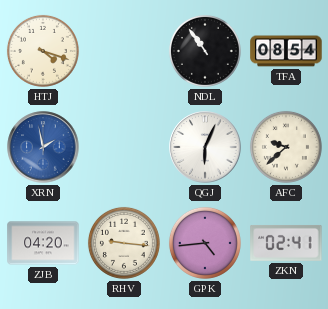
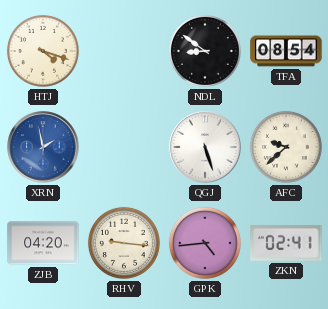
NDL: 10:54 -> 8:51 (205, 51)
QGJ: 6:04 -> 5:27 (205, 147)
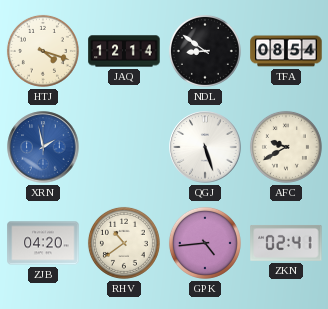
JAQ: none -> 12:14 (124, 51)
AFC: 9:38 -> 9:40 (286, 147)
RHV: 9:16 -> 10:39 (124, 243)
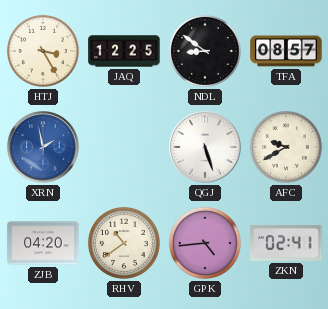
HTJ: 4:18 -> 3:25 (43, 51)
JAQ: 12:14 -> 12:25 (124, 51)
TFA: 08:54 -> 08:57 (286, 51)
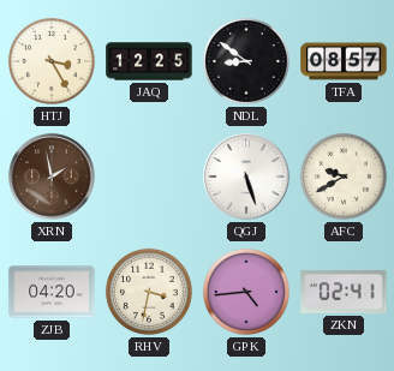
XRN dial: blue -> brown (52, 176)
RHV: 10:39 -> 3:32 (149, 292)
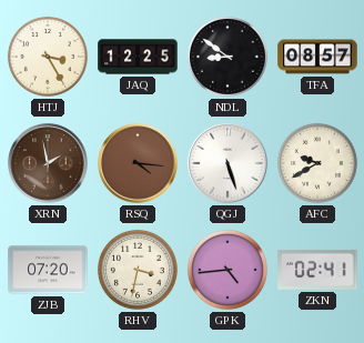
RSQ: none -> 4:16 (138, 163)
ZJB: 04:20 -> 07:20 (48, 270)
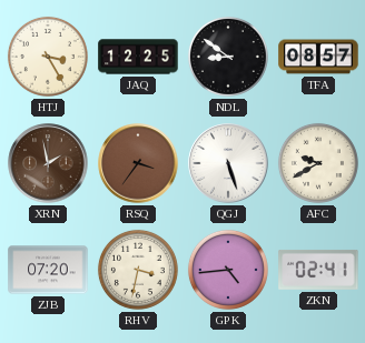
RSQ: 4:16 -> 3:36 (138, 163)
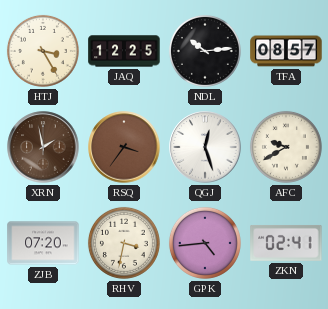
NDL: 8:51 -> 10:14 (205, 51)
QGJ: 5:27 -> 12:27 (205, 147)
